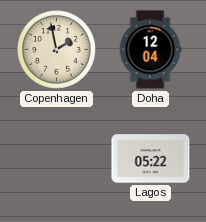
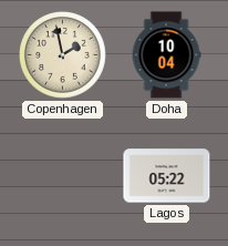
Doha: 12:04 -> 10:04 (166, 55)
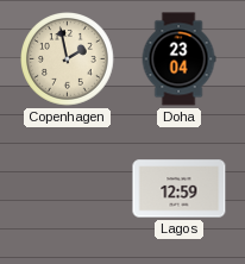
Doha: 10:04 -> 23:04 (178, 59)
Lagos: 05:22 -> 12:59 (180, 189)
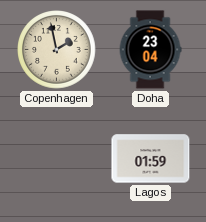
Lagos: 12:59 -> 01:59 (151, 159)
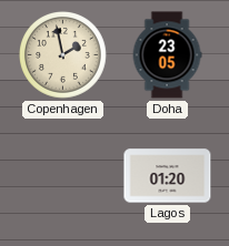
Doha: 23:04 -> 23:05 (167, 55)
Lagos: 01:59 -> 01:20 (168, 176)
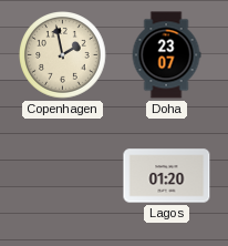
Doha: 23:05 -> 23:07 (166, 55)
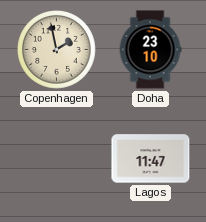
Doha: 23:07 -> 23:10 (150, 50)
Lagos: 01:20 -> 11:47 (151, 159)
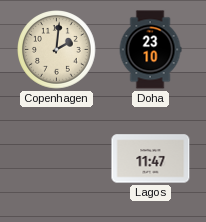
Copenhagen: 1:58 -> 2:01 (57, 50)
